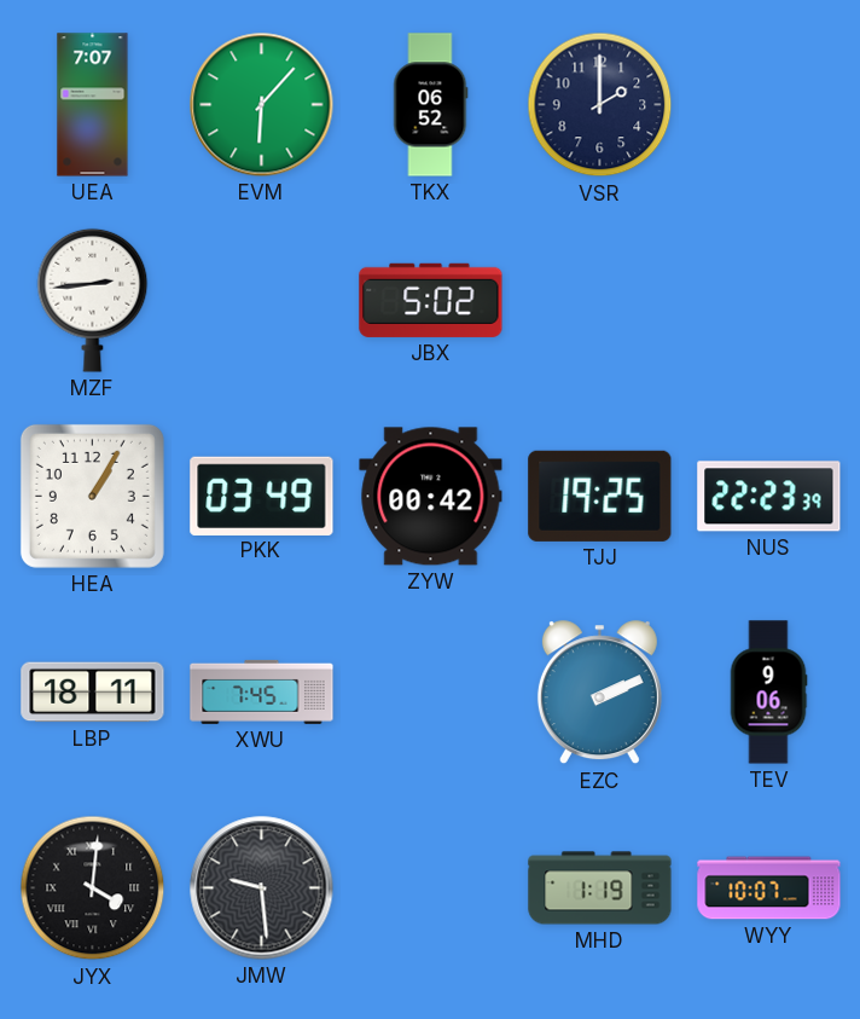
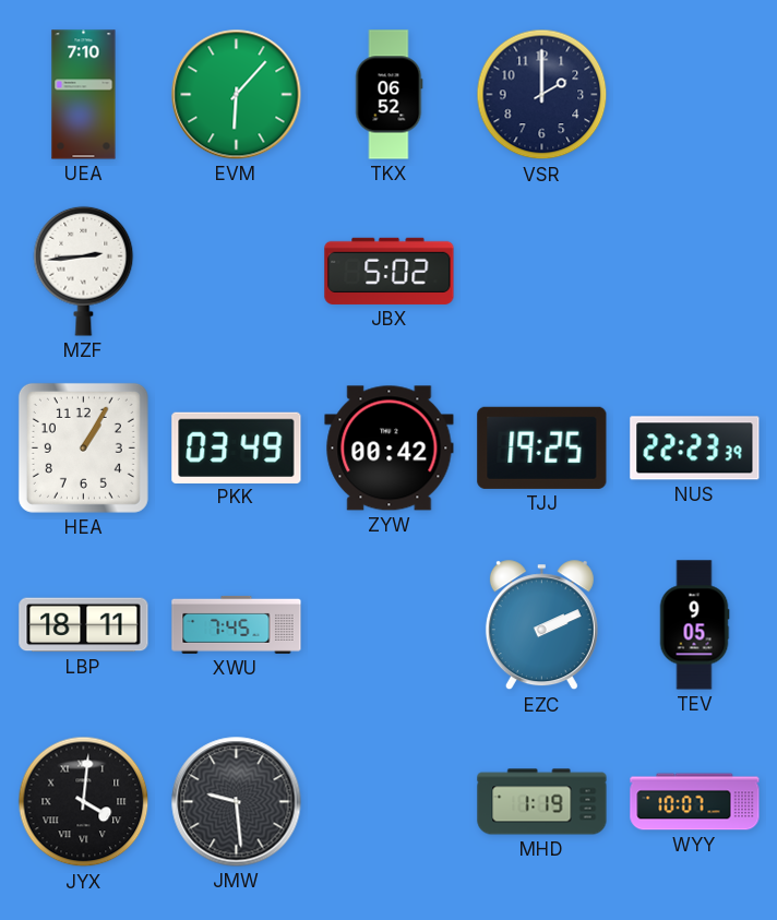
UEA: 7:07 -> 7:10 (84, 95)
TEV: 9:06 -> 9:05 (694, 625)
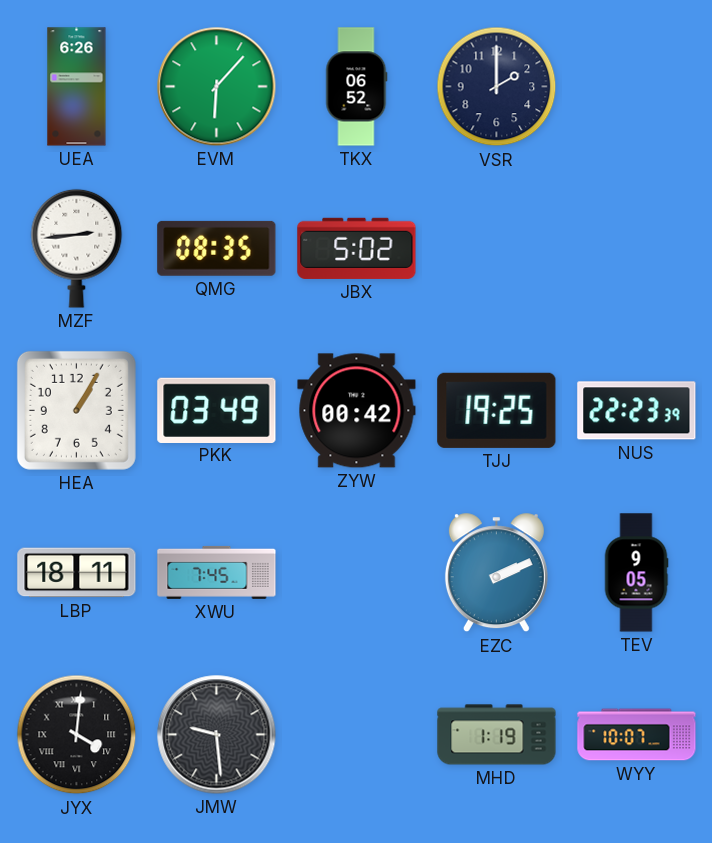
UEA: 7:10 -> 6:26 (77, 87)
QMG: none -> 08:35 (217, 248)
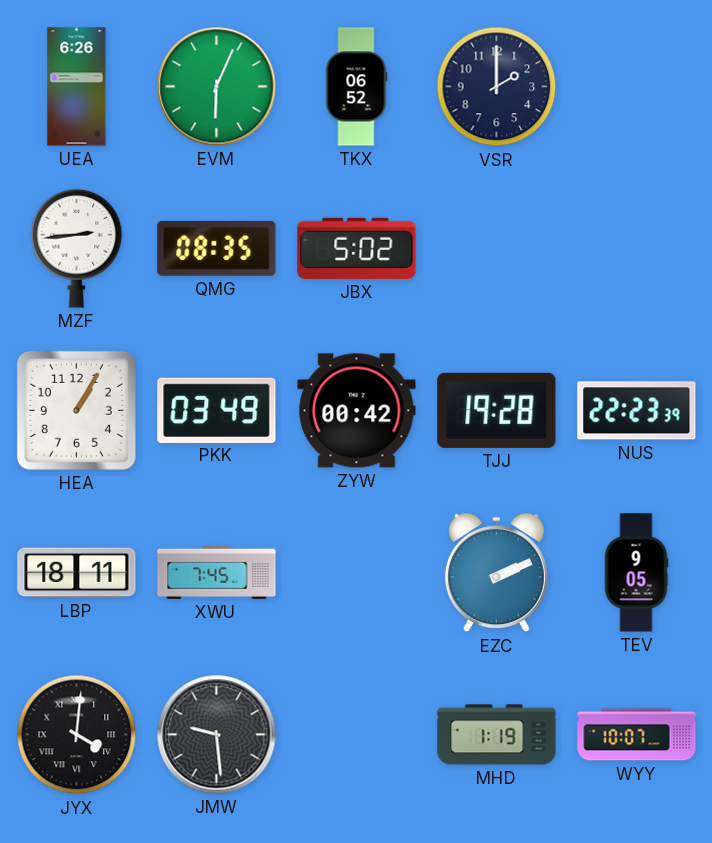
EVM: 6:07 -> 6:04 (217, 87)
TJJ: 19:25 -> 19:28 (497, 410)
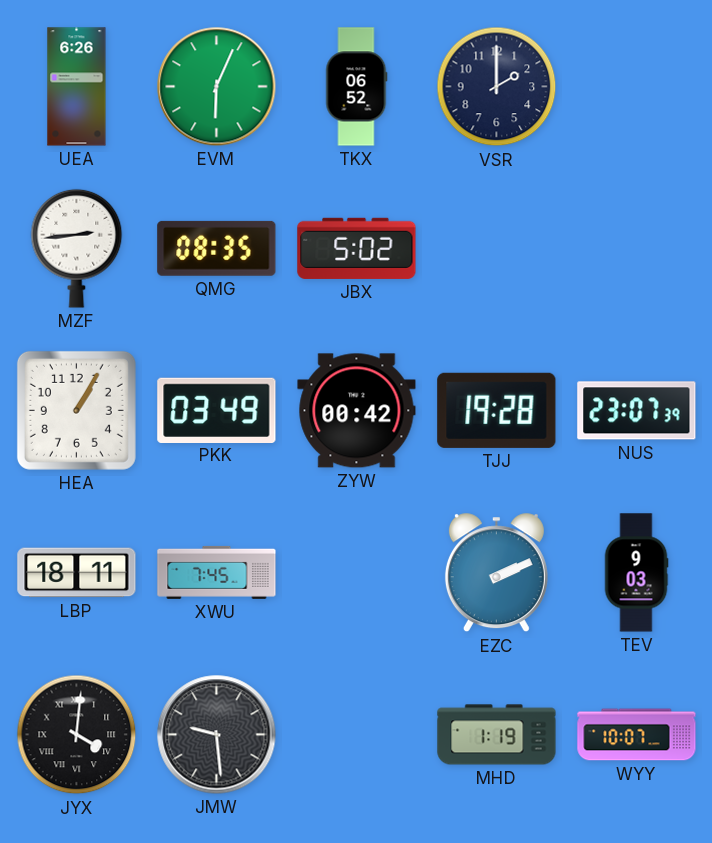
NUS: 22:23 -> 23:07 (637, 411)
TEV: 9:05 -> 9:03 (636, 573)
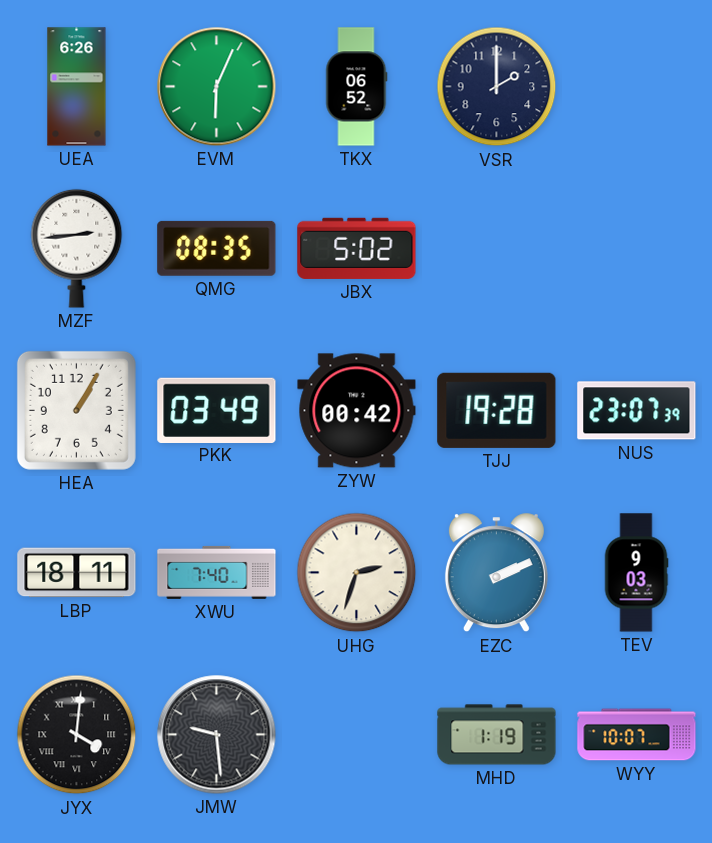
XWU: 7:45 -> 7:40 (217, 572)
UHG: none -> 2:33 (357, 573)
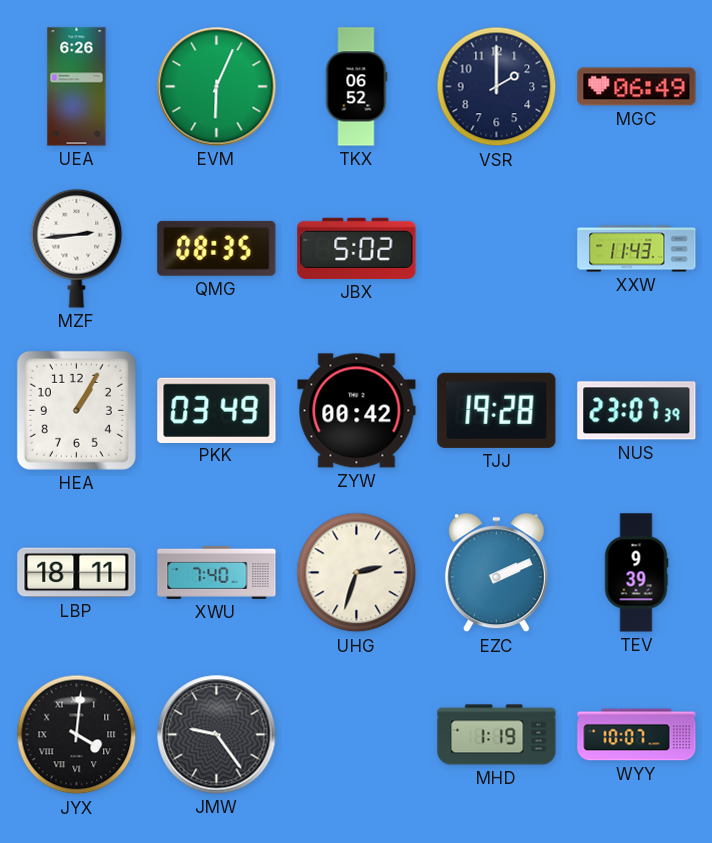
MGC: none -> 06:49 (637, 87)
XXW: none -> 11:43 (637, 249)
TEV: 9:03 -> 9:39 (636, 573)
JMW: 9:29 -> 9:24 (217, 735)
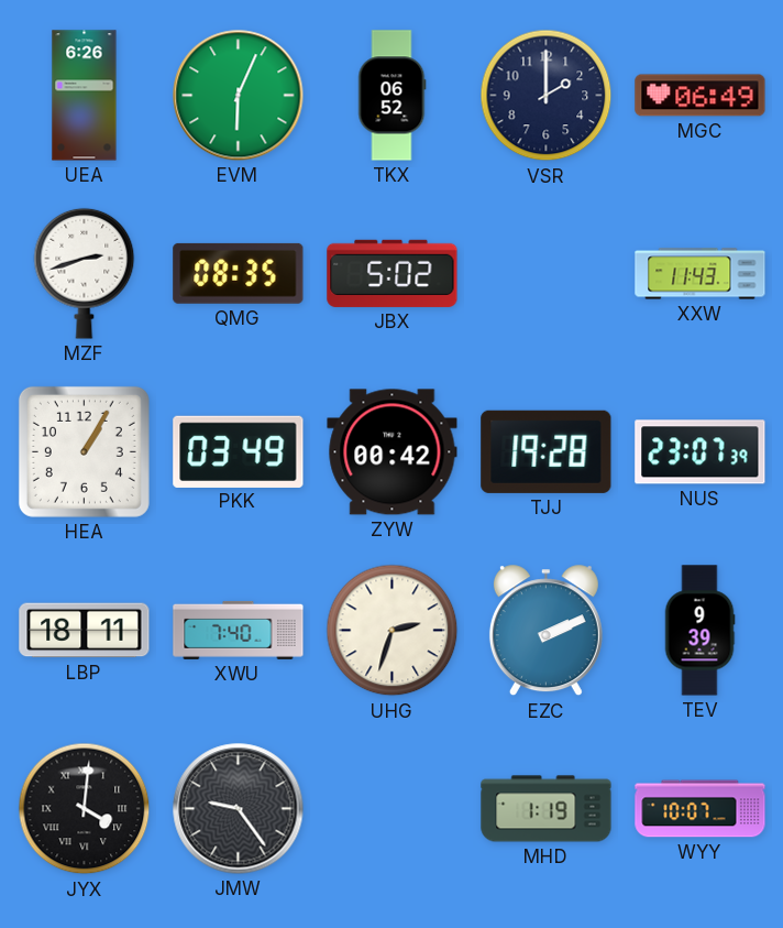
MZF: 2:44 -> 2:42 (85, 273)
